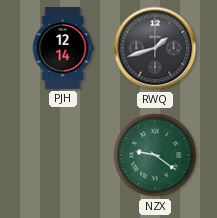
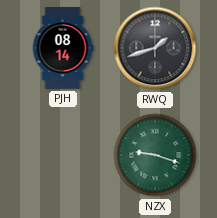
PJH: 12:14 -> 08:14 (63, 48)
NZX: 9:21 -> 9:18 (155, 155)
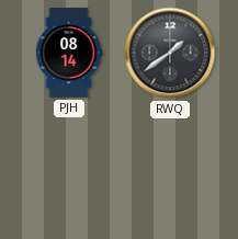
RWQ: 1:42 -> 1:39 (170, 53)
NZX: 9:18 -> none (155, 155)
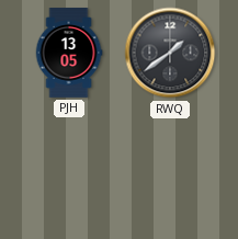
PJH: 08:14 -> 13:05 (69, 53)
